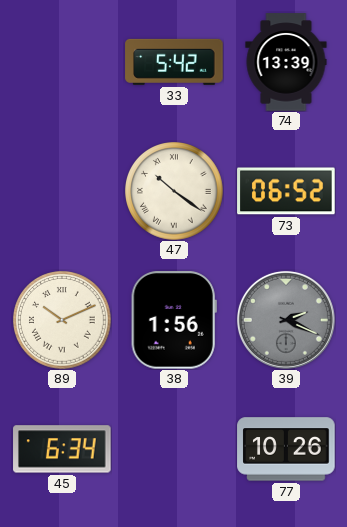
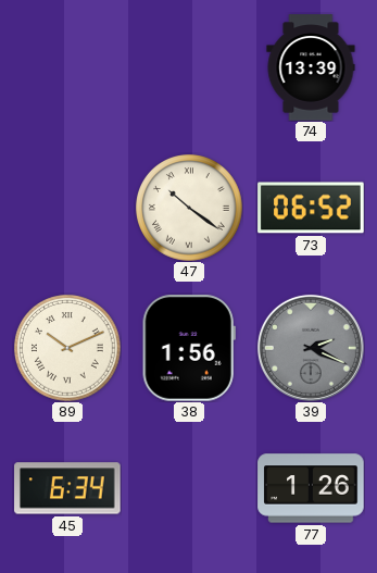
33: 5:42 -> none (174, 62)
77: 10:26 -> 1:26 (311, 488)
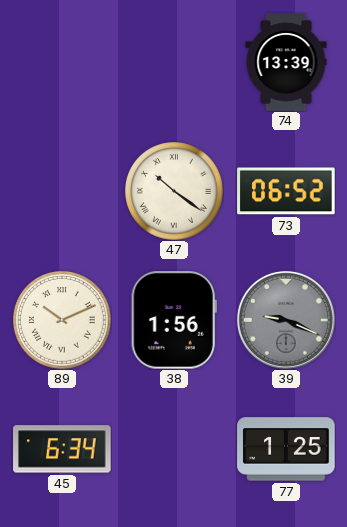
39: 2:19 -> 9:19 (286, 320)
77: 1:26 -> 1:25 (286, 449)
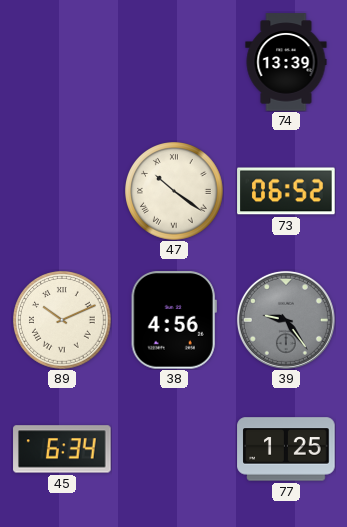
38: 1:56 -> 4:56 (174, 320)
39: 9:19 -> 9:24 (286, 320)
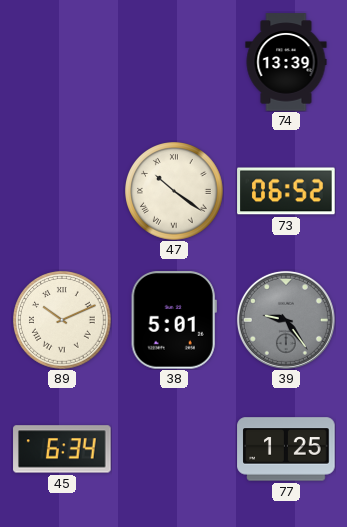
38: 4:56 -> 5:01 (174, 320)
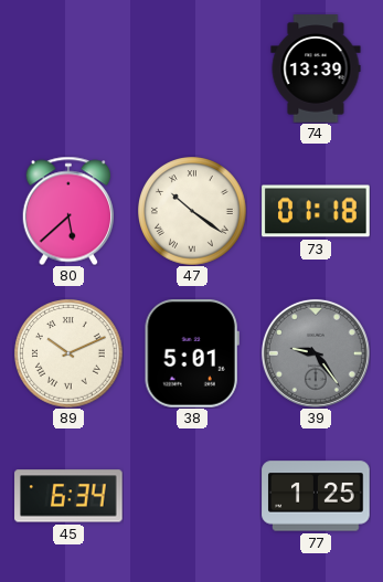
80: none -> 5:38 (67, 211)
73: 06:52 -> 01:18 (316, 211)
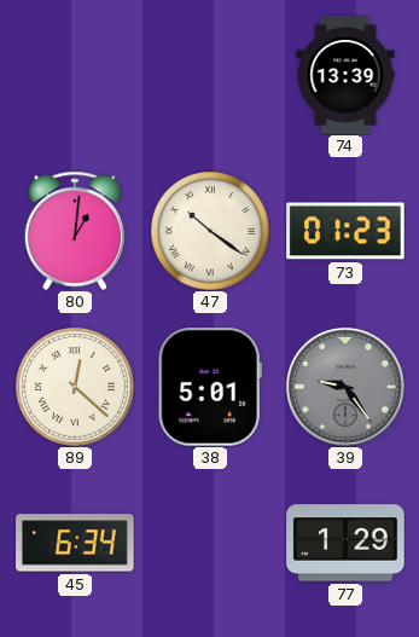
80: 5:38 -> 1:01 (74, 231)
73: 01:18 -> 01:23 (345, 231)
89: 10:11 -> 12:22 (75, 387)
77: 1:25 -> 1:29 (345, 543)
